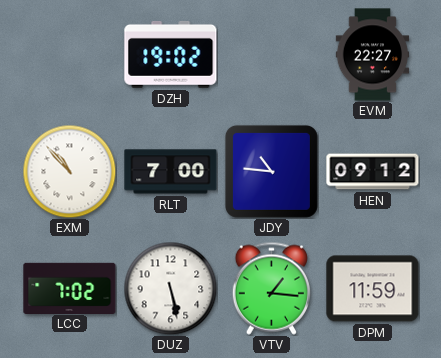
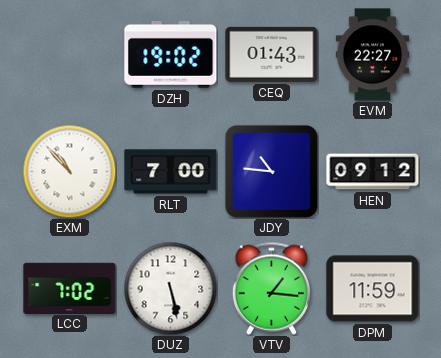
CEQ: none -> 01:43 (272, 54)
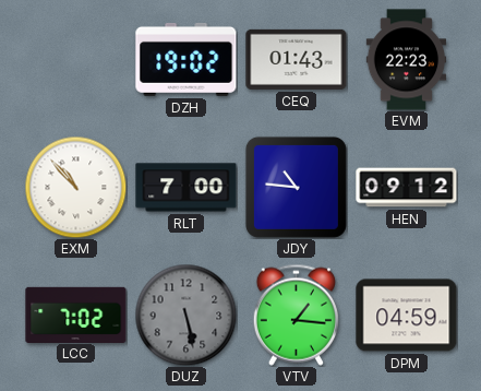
EVM: 22:27 -> 22:23 (407, 60)
DUZ dial: white -> grey (185, 315)
DPM: 11:59 -> 04:59 (407, 316)
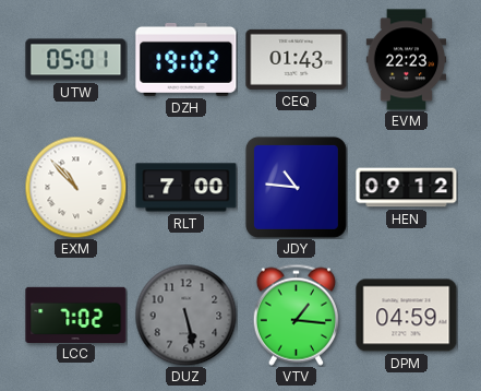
UTW: none -> 05:01 (76, 60)
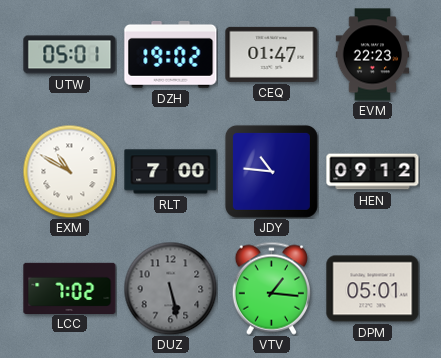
CEQ: 01:43 -> 01:47 (272, 54)
EXM: 10:53 -> 10:50 (69, 171)
DPM: 04:59 -> 05:01 (373, 289)
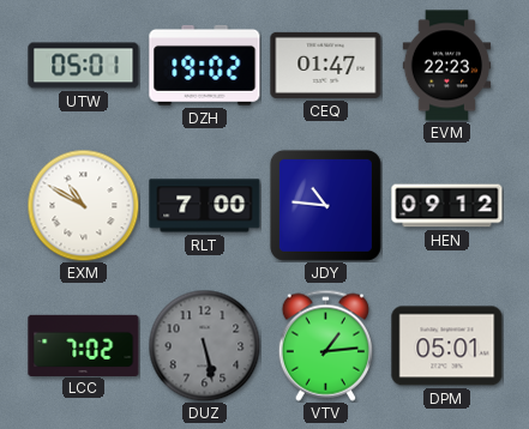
VTV: 1:16 -> 1:14 (325, 345)
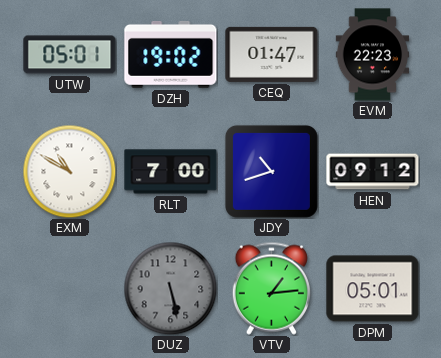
JDY: 10:46 -> 10:42 (271, 171)
LCC: 7:02 -> none (84, 345)
